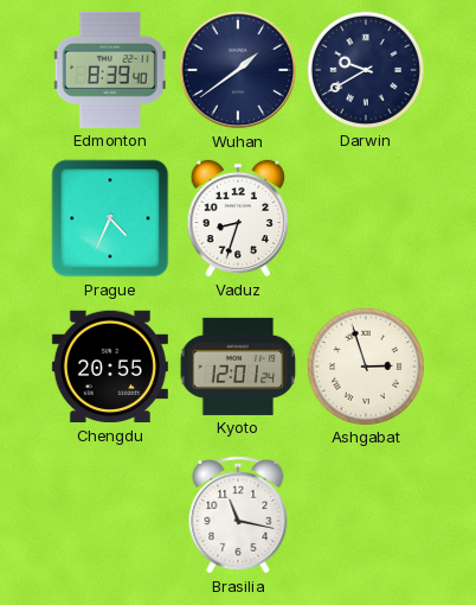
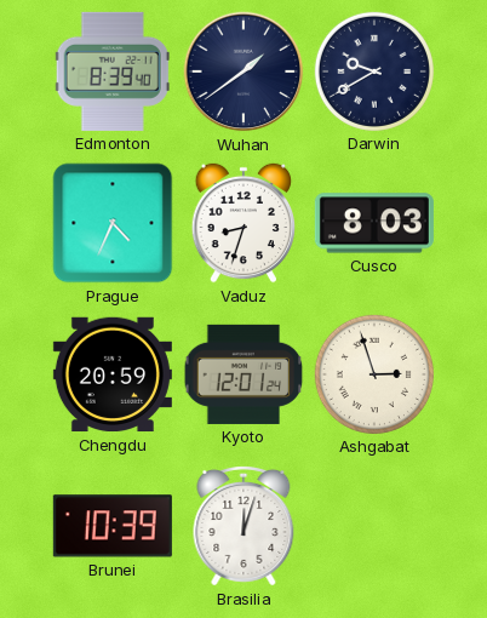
Cusco: none -> 8:03 (374, 223)
Chengdu: 20:55 -> 20:59 (113, 374)
Brunei: none -> 10:39 (113, 526)
Brasilia: 11:17 -> 12:03 (243, 527)
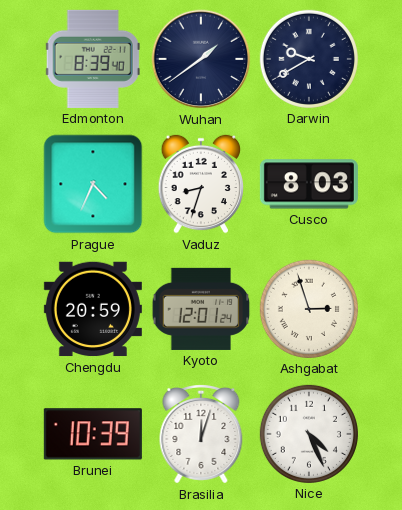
Nice: none -> 4:26 (309, 434)
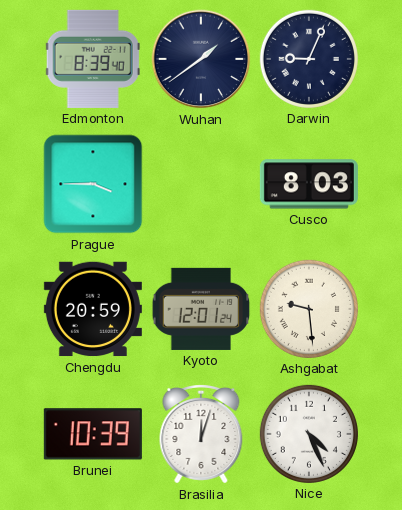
Darwin: 9:40 -> 9:04 (309, 59)
Prague: 4:34 -> 3:45 (93, 184)
Vaduz: 8:33 -> none (200, 184)
Ashgabat: 2:57 -> 9:29 (309, 309)
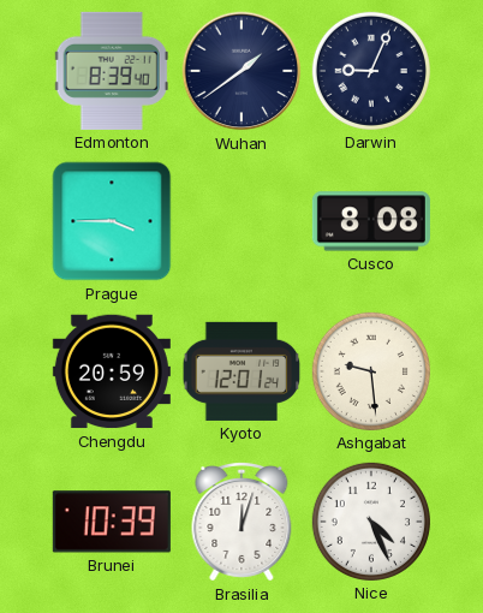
Cusco: 8:03 -> 8:08 (371, 221)
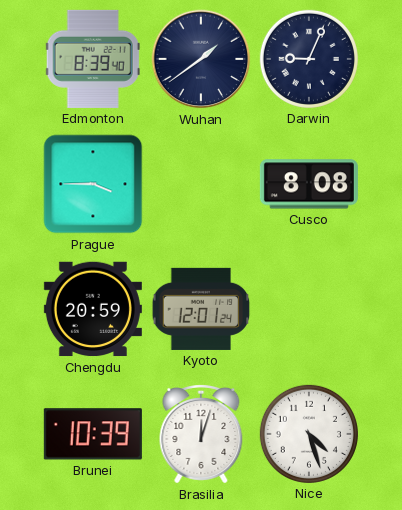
Ashgabat: 9:29 -> none (371, 371)
Nice: 4:26 -> 4:27 (309, 434)
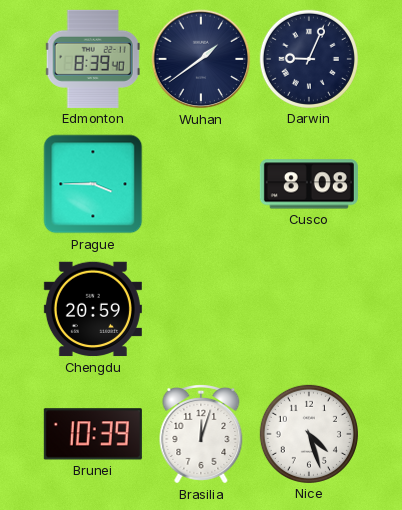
Kyoto: 12:01 -> none (201, 309)
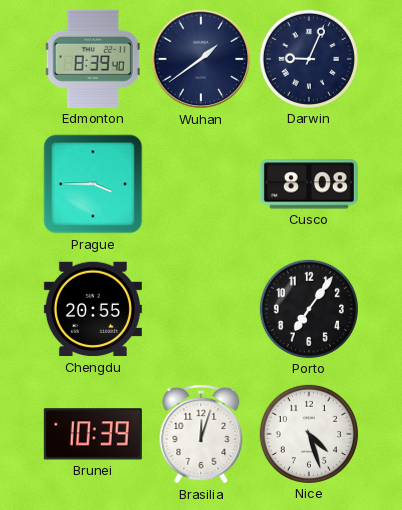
Chengdu: 20:59 -> 20:55 (93, 309)
Porto: none -> 7:06 (309, 309)
